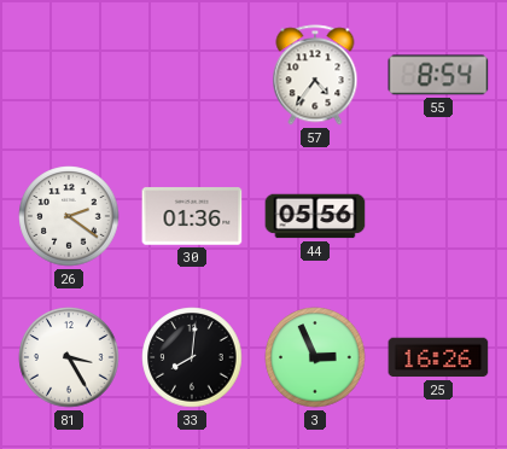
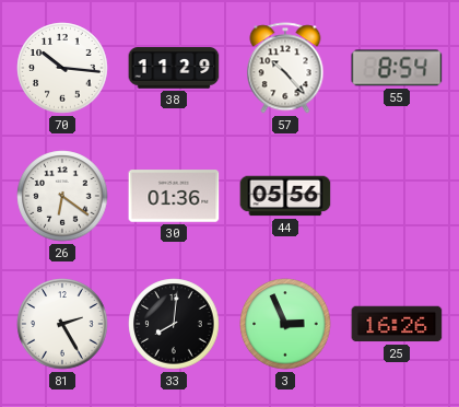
70: none -> 10:16 (62, 68)
38: none -> 11:29 (174, 68)
57: 4:36 -> 10:23 (285, 68)
26: 2:21 -> 6:21 (62, 196)
81: 3:25 -> 2:25 (62, 324)
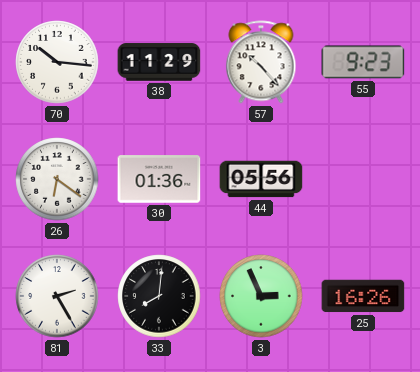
55: 8:54 -> 9:23 (363, 62)
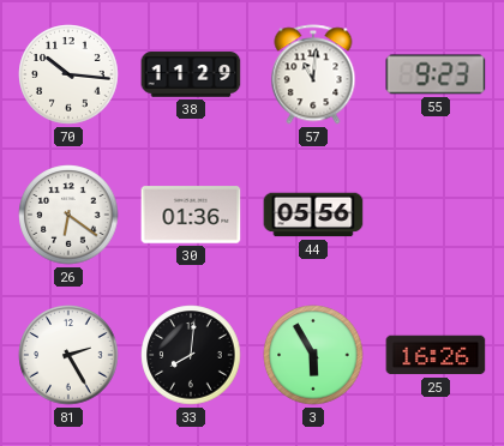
57: 10:23 -> 11:01 (313, 74)
3: 2:56 -> 5:55 (313, 355)
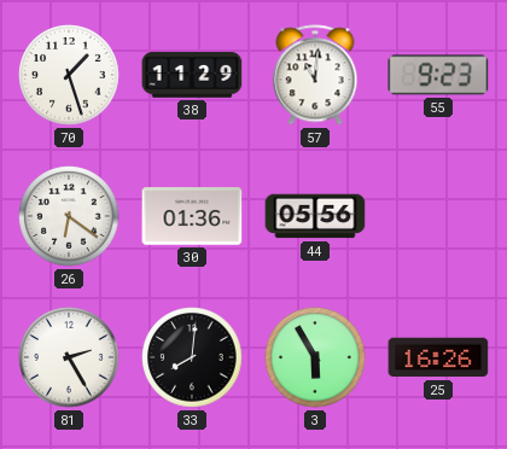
70: 10:16 -> 1:27 (69, 75)
